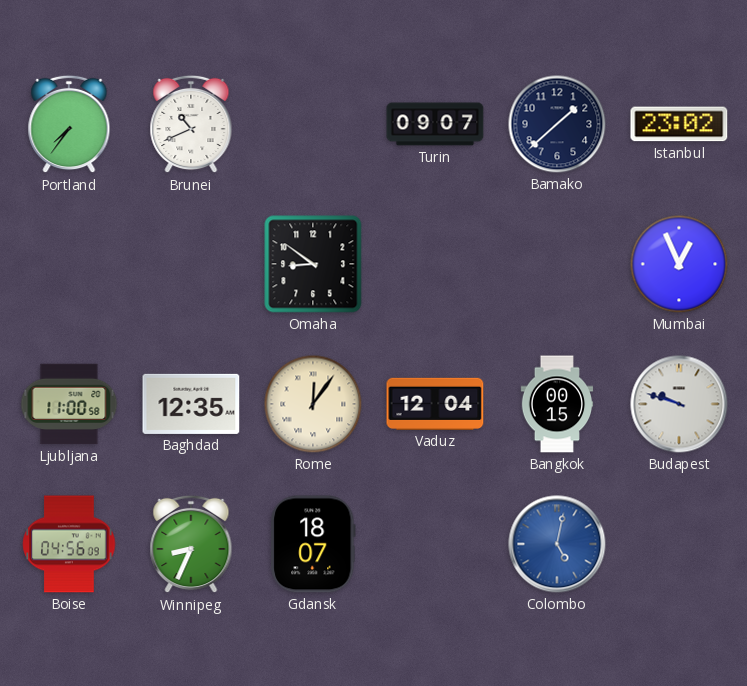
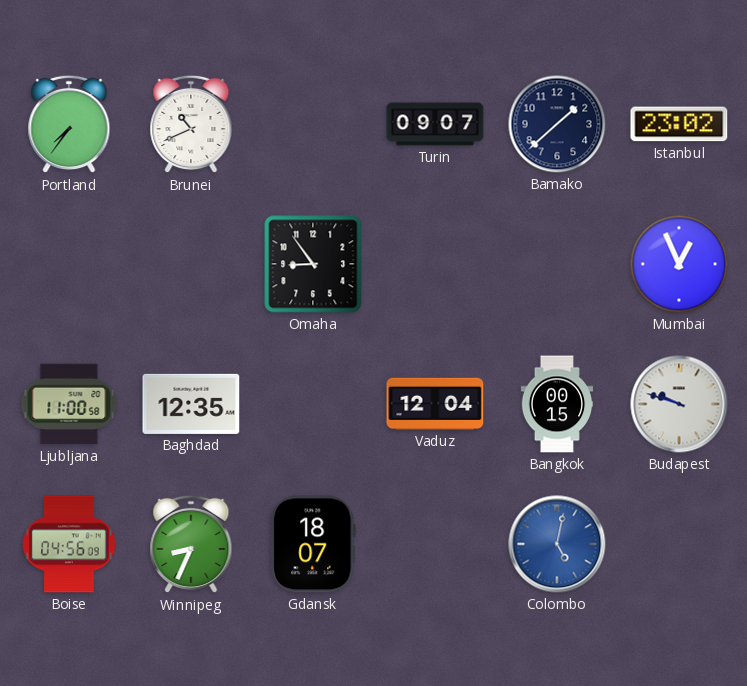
Omaha: 8:51 -> 8:54 (313, 264)
Rome: 12:06 -> none (313, 404)
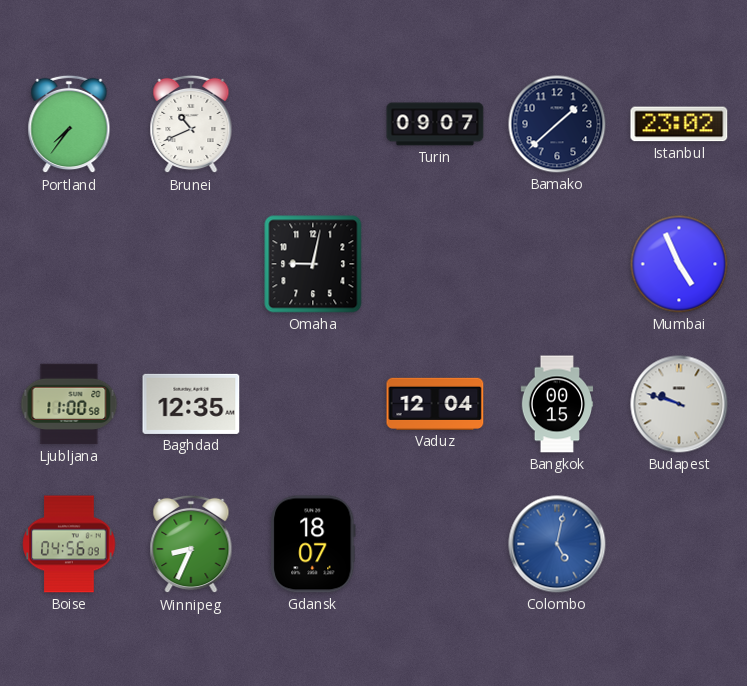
Omaha: 8:54 -> 9:02 (313, 264)
Mumbai: 12:56 -> 4:56 (679, 264)
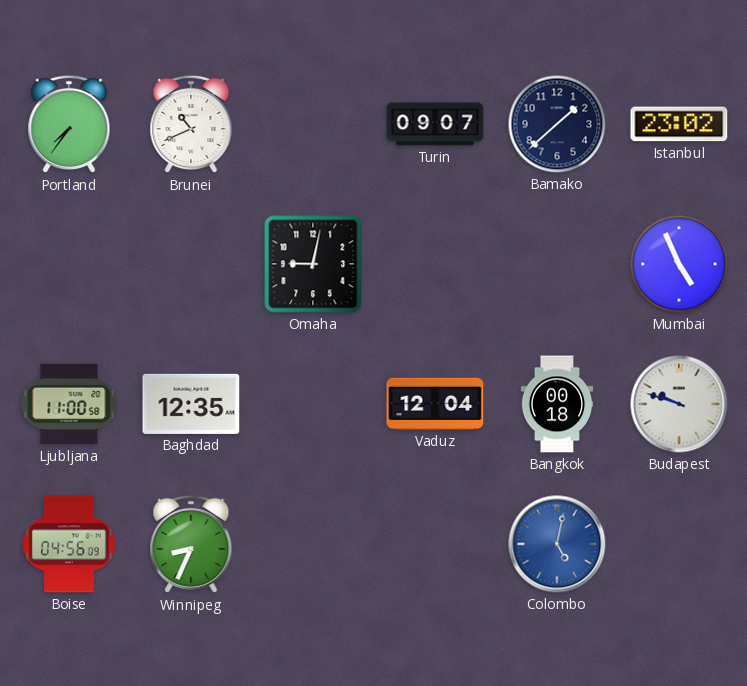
Bangkok: 00:15 -> 00:18 (557, 404)
Gdansk: 18:07 -> none (313, 544)
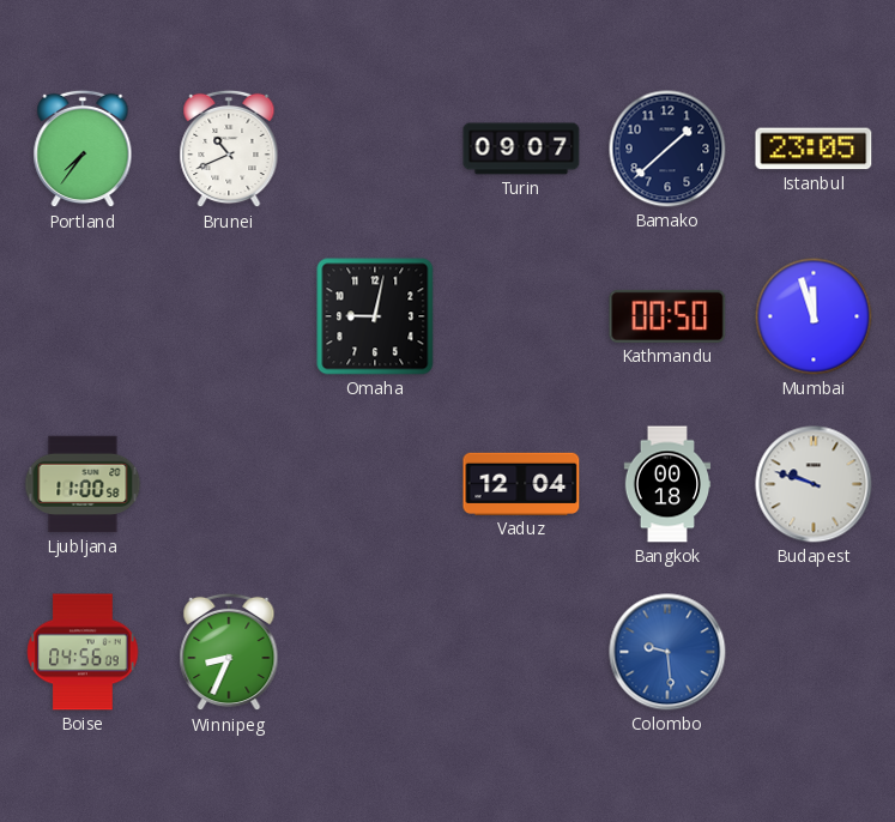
Istanbul: 23:02 -> 23:05 (814, 149)
Kathmandu: none -> 00:50 (667, 316)
Mumbai: 4:56 -> 11:57 (814, 316)
Baghdad: 12:35 -> none (191, 404)
Colombo: 5:02 -> 9:29 (667, 652)
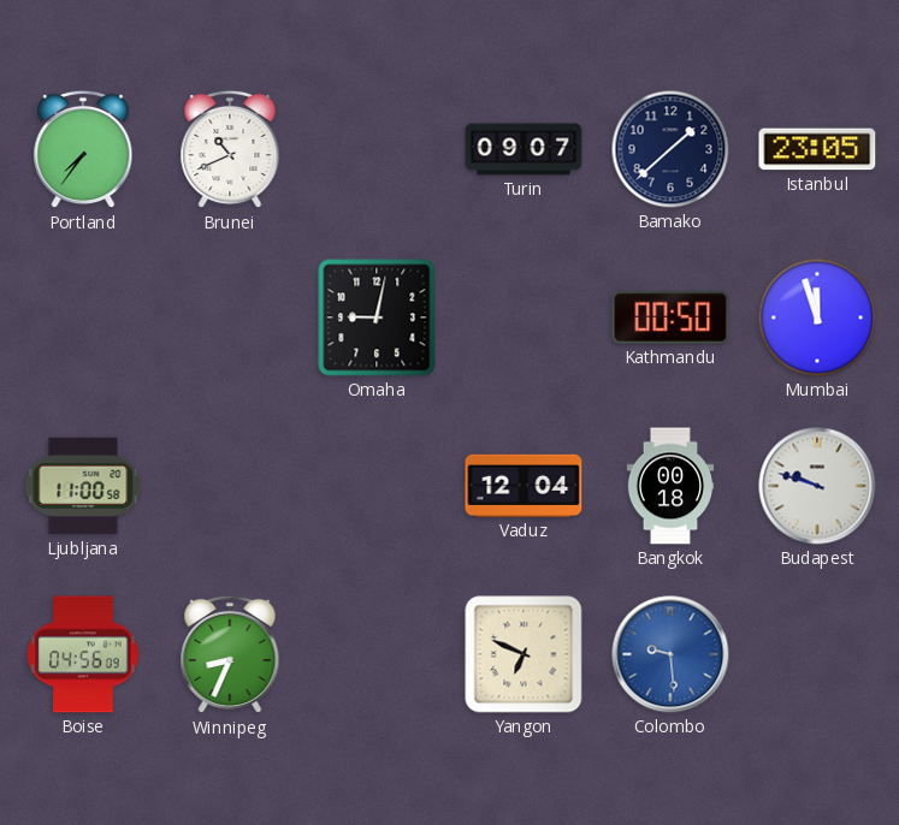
Yangon: none -> 6:49 (524, 654)
